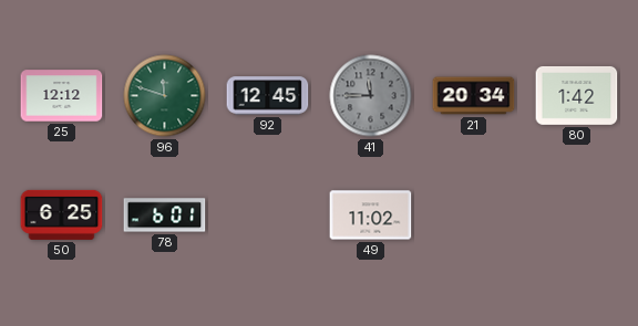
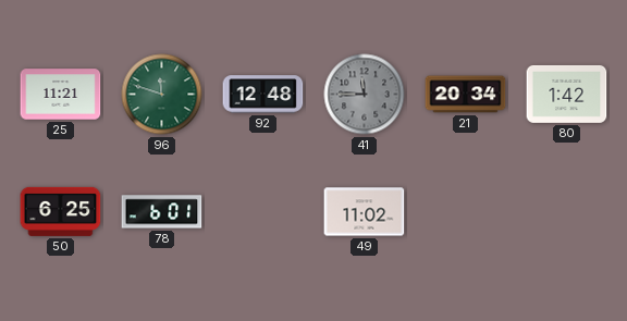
25: 12:12 -> 11:21 (61, 95)
92: 12:45 -> 12:48 (263, 95)
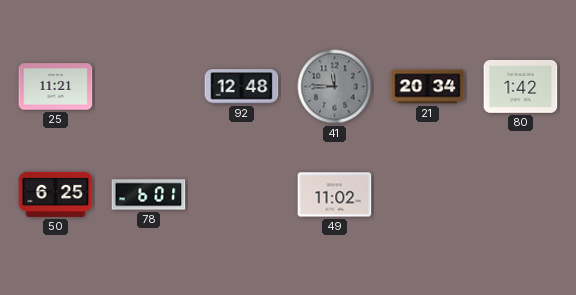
96: 11:48 -> none (162, 95)
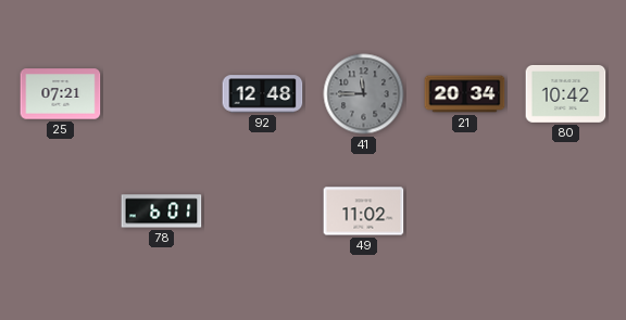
25: 11:21 -> 07:21 (61, 94)
80: 1:42 -> 10:42 (566, 93)
50: 6:25 -> none (56, 194)
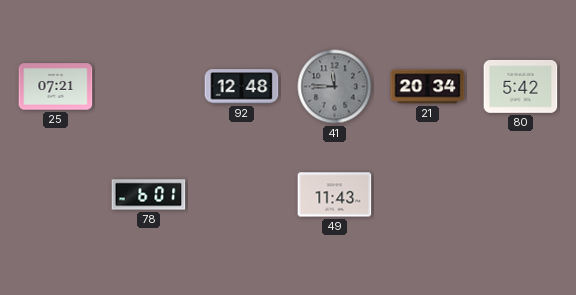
80: 10:42 -> 5:42 (521, 86)
49: 11:02 -> 11:43 (335, 195)
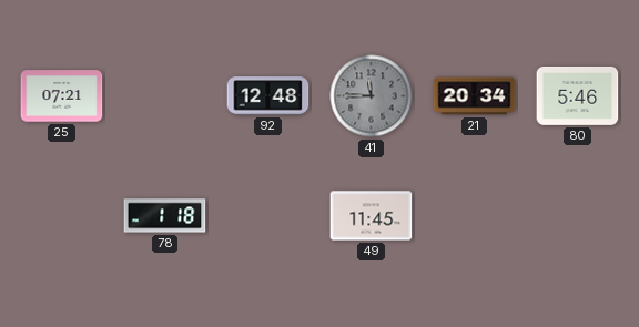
80: 5:42 -> 5:46 (578, 95)
78: 6:01 -> 1:18 (165, 216)
49: 11:43 -> 11:45 (372, 216)
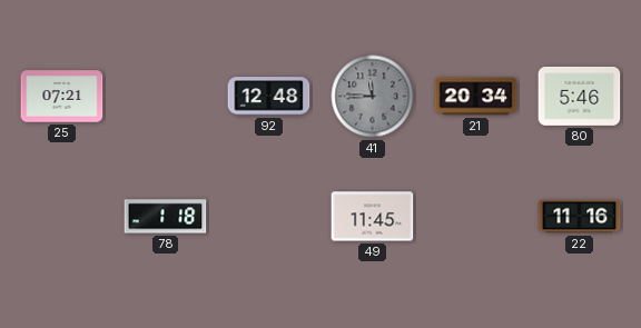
22: none -> 11:16 (580, 217)
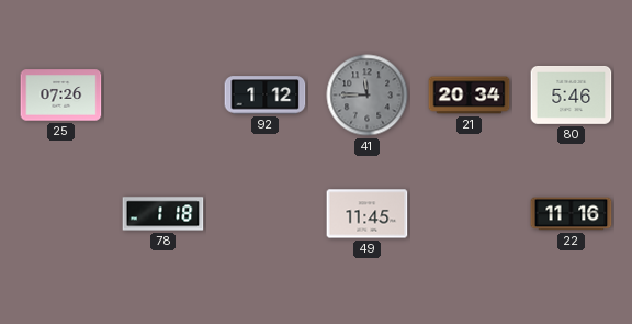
25: 07:21 -> 07:26 (61, 96)
92: 12:48 -> 1:12 (266, 96)
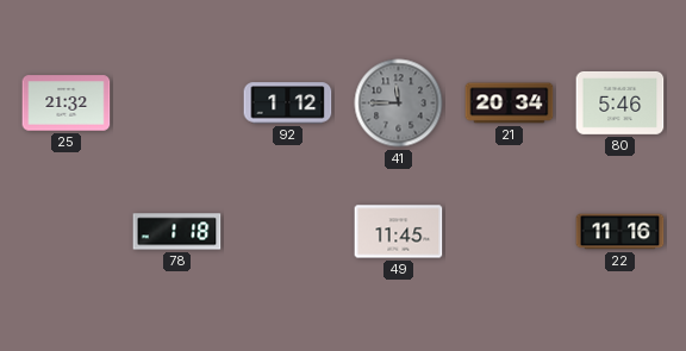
25: 07:26 -> 21:32 (67, 104)
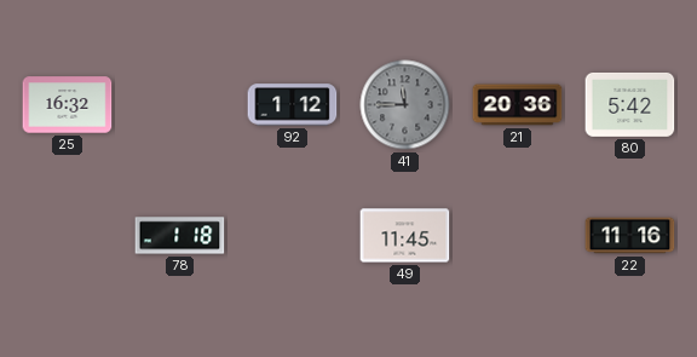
25: 21:32 -> 16:32 (68, 105)
21: 20:34 -> 20:36 (518, 105)
80: 5:46 -> 5:42 (630, 104)
